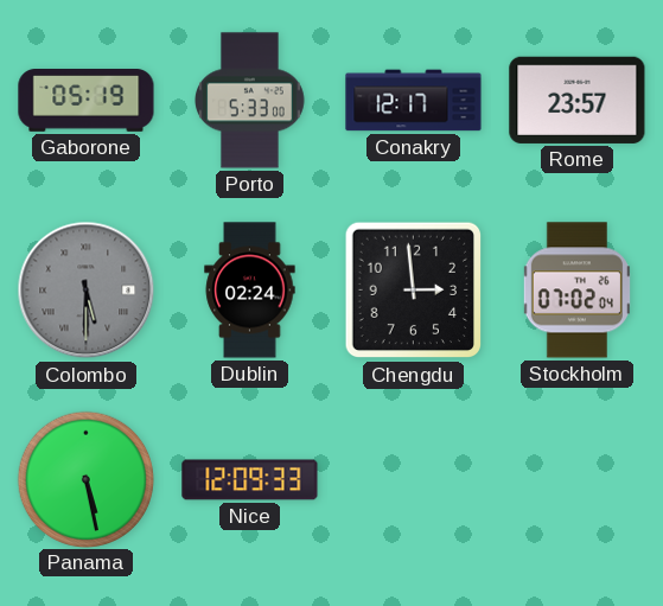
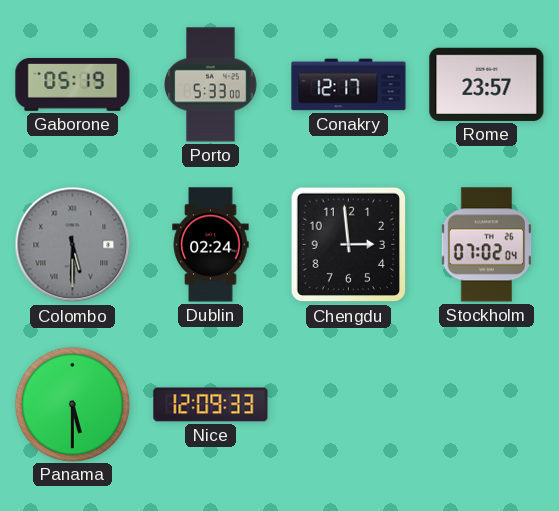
Panama: 5:28 -> 5:30 (72, 404)
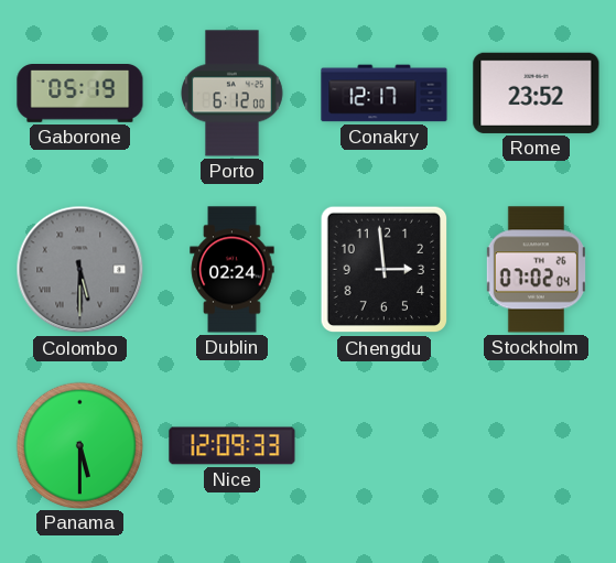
Porto: 5:33 -> 6:12 (233, 94)
Rome: 23:57 -> 23:52 (537, 93)
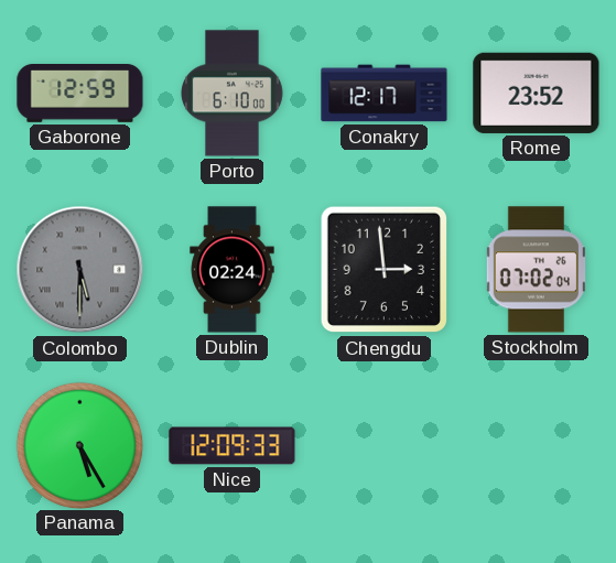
Gaborone: 05:19 -> 12:59 (80, 94)
Porto: 6:12 -> 6:10 (233, 94)
Panama: 5:30 -> 5:25 (79, 445)
